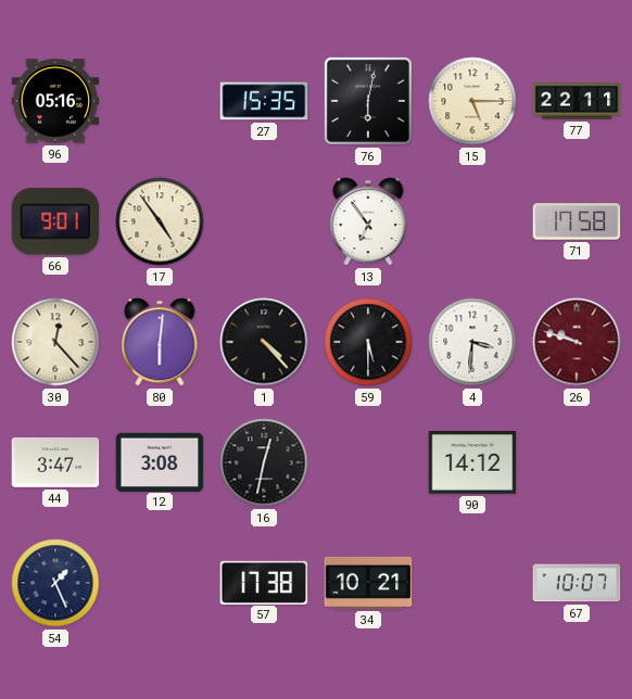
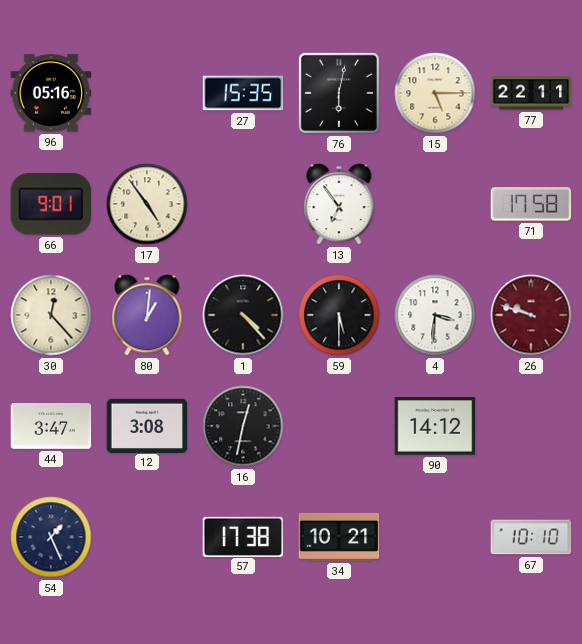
80: 6:01 -> 1:01 (147, 315)
67: 10:07 -> 10:10 (531, 537)
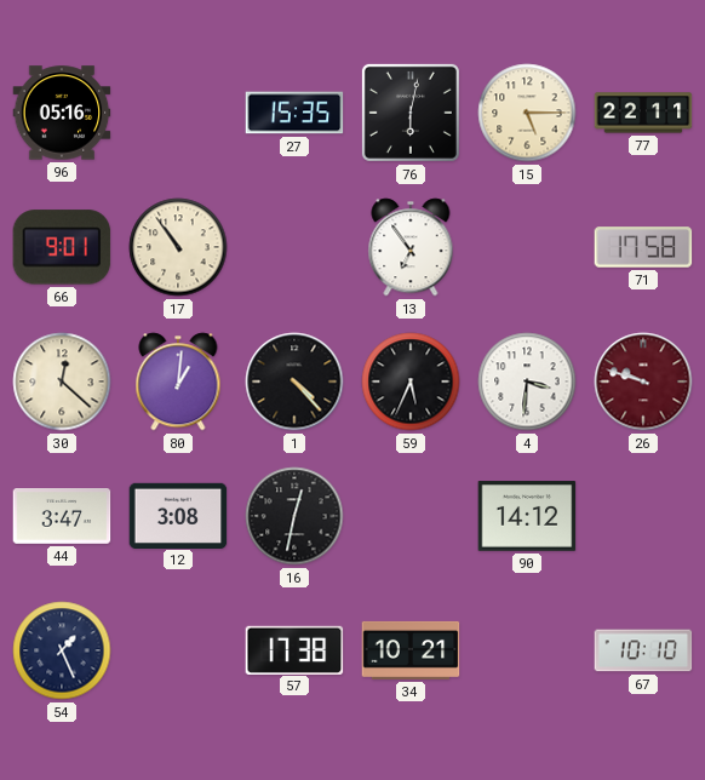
17: 4:54 -> 10:54 (178, 247)
30: 12:23 -> 12:22 (62, 382)
59: 5:30 -> 5:34 (411, 382)
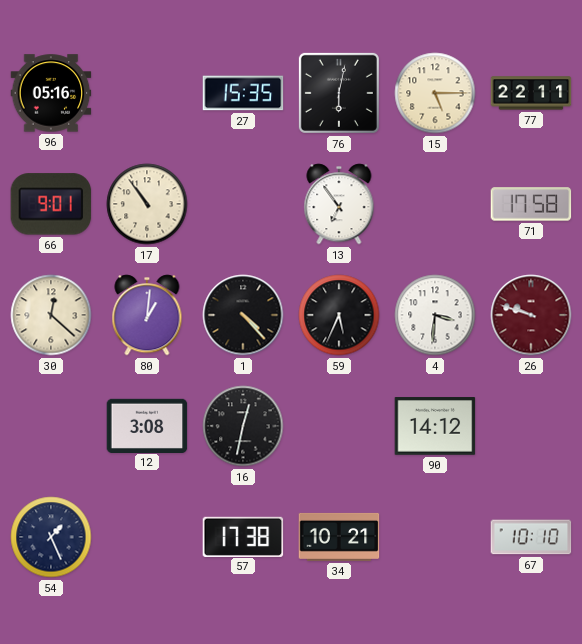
44: 3:47 -> none (62, 517)
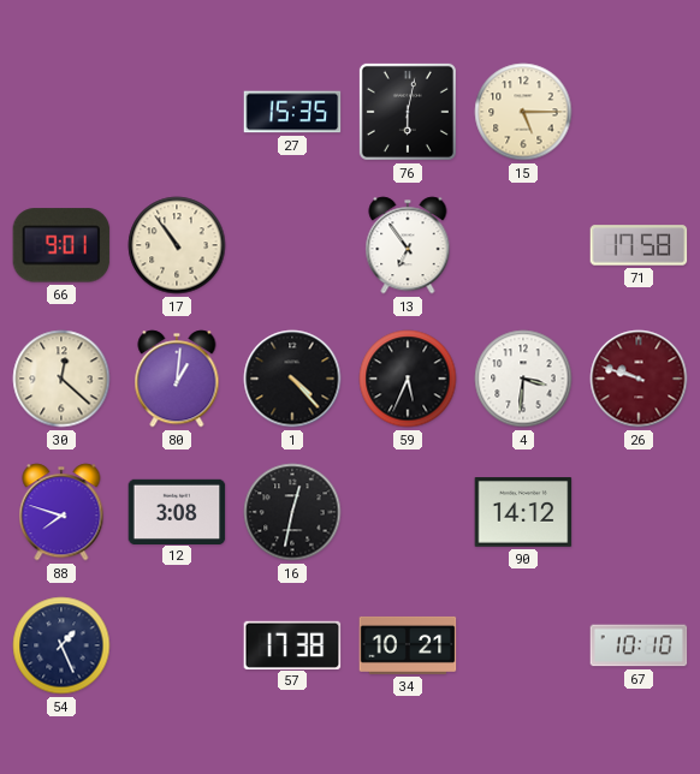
96: 05:16 -> none (51, 93)
77: 22:11 -> none (531, 93)
88: none -> 7:48 (61, 512)
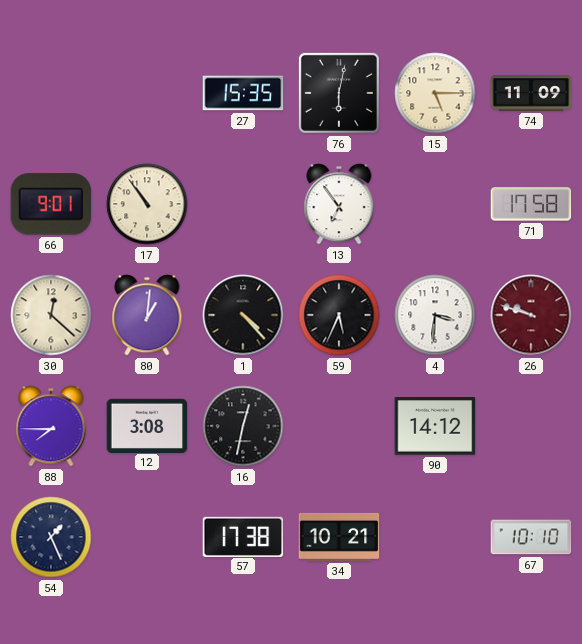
74: none -> 11:09 (531, 93)
88: 7:48 -> 7:45 (51, 426)
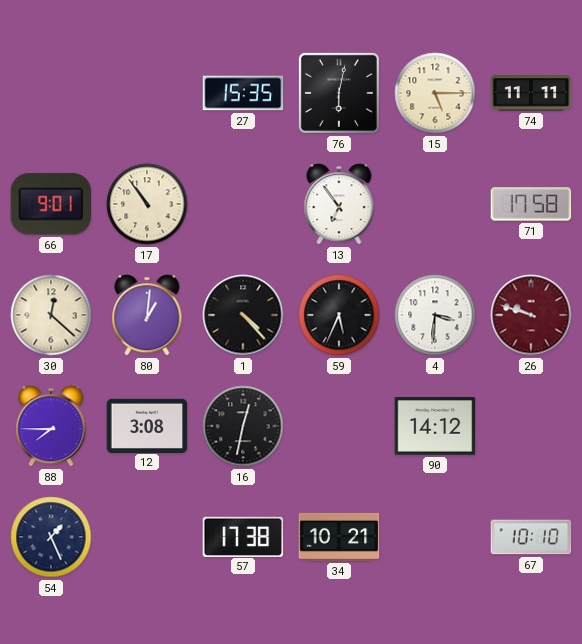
74: 11:09 -> 11:11 (531, 93)
